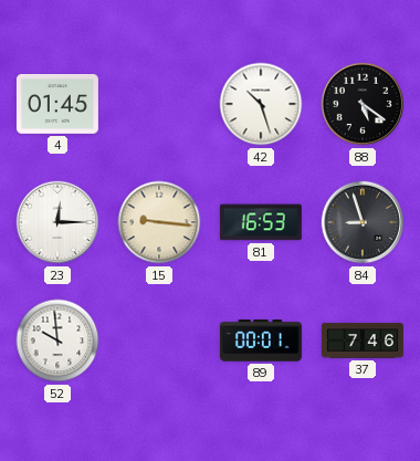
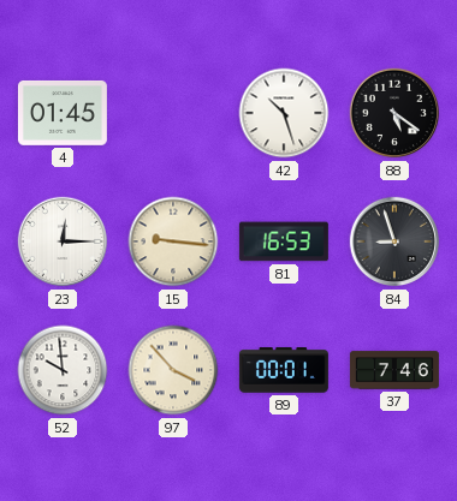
97: none -> 3:53 (173, 370)
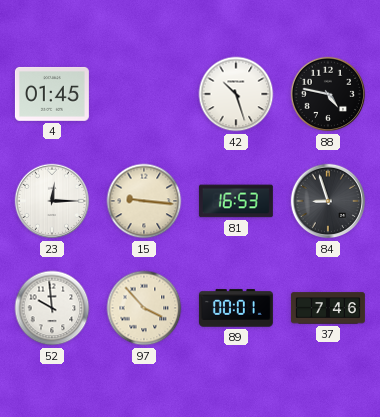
88: 5:21 -> 4:47 (328, 94)
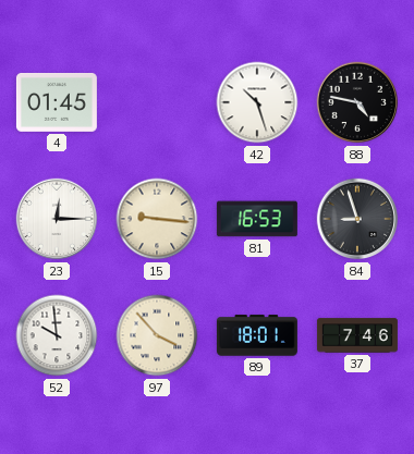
89: 00:01 -> 18:01 (257, 335)
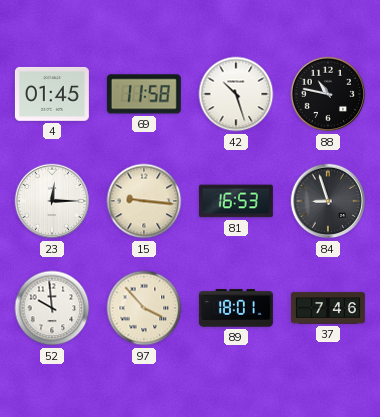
69: none -> 11:58 (144, 94)
88: 4:47 -> 10:47 (328, 94)
